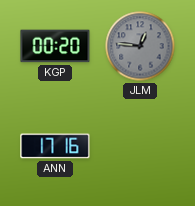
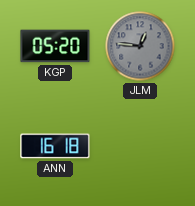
KGP: 00:20 -> 05:20 (55, 46)
ANN: 17:16 -> 16:18 (55, 146)
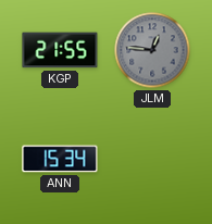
KGP: 05:20 -> 21:55 (60, 50)
ANN: 16:18 -> 15:34 (60, 159)
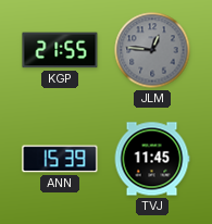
ANN: 15:34 -> 15:39 (60, 159)
TVJ: none -> 11:45 (152, 159)
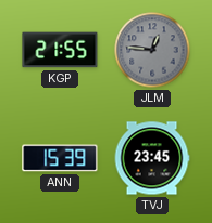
TVJ: 11:45 -> 23:45 (152, 158)
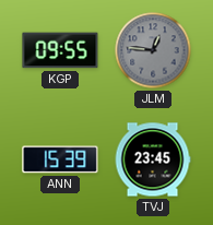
KGP: 21:55 -> 09:55 (60, 50)
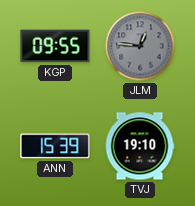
TVJ: 23:45 -> 19:10 (140, 146)
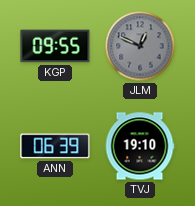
JLM: 12:46 -> 12:49 (140, 46)
ANN: 15:39 -> 06:39 (55, 146)
